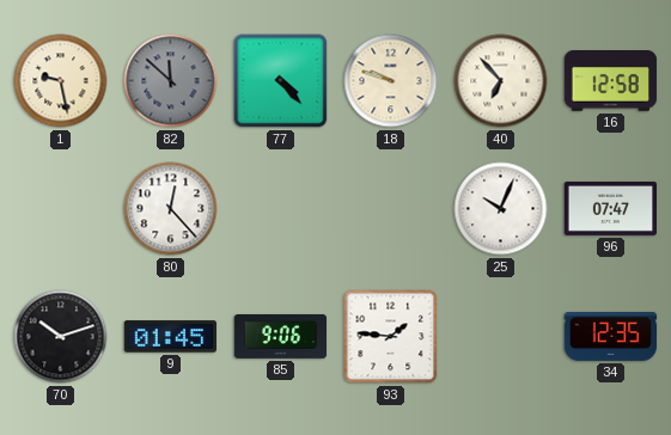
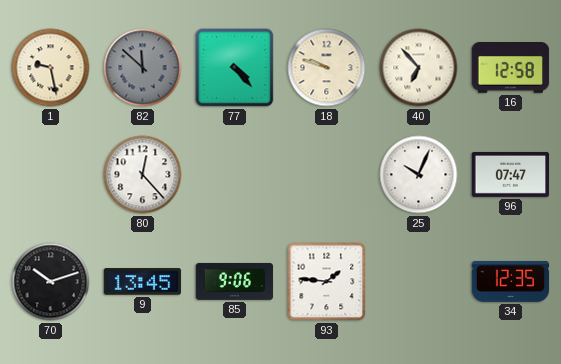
9: 01:45 -> 13:45 (143, 282)
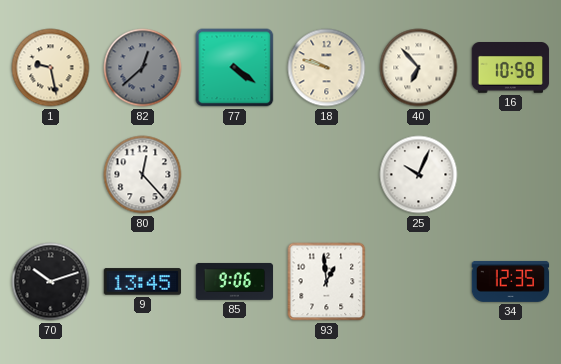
82: 11:52 -> 12:38 (143, 68)
77: 4:23 -> 4:21 (235, 68)
16: 12:58 -> 10:58 (511, 68)
96: 07:47 -> none (511, 174)
93: 1:46 -> 12:59 (327, 282)
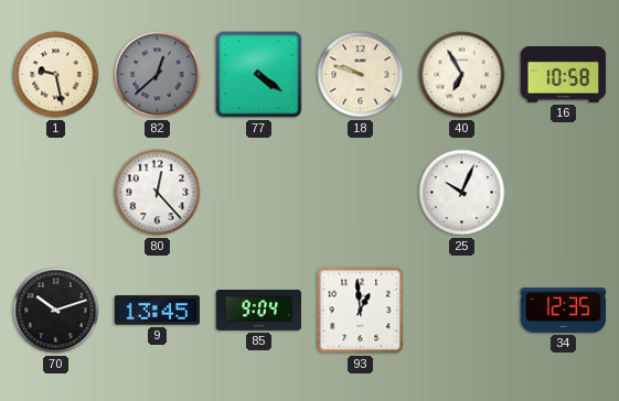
40: 6:53 -> 6:55 (462, 75)
85: 9:06 -> 9:04 (259, 310)
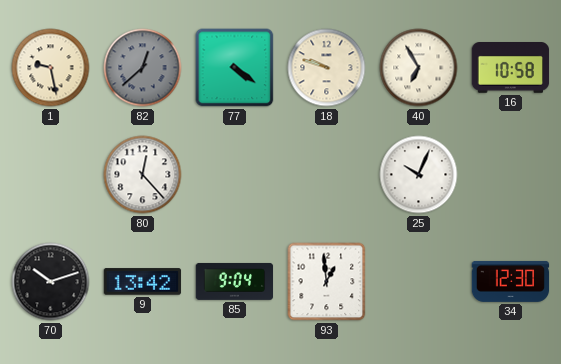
9: 13:45 -> 13:42 (143, 282)
34: 12:35 -> 12:30 (511, 281)
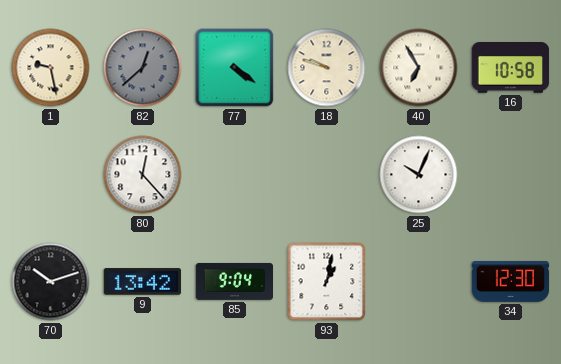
93: 12:59 -> 1:02 (327, 282)
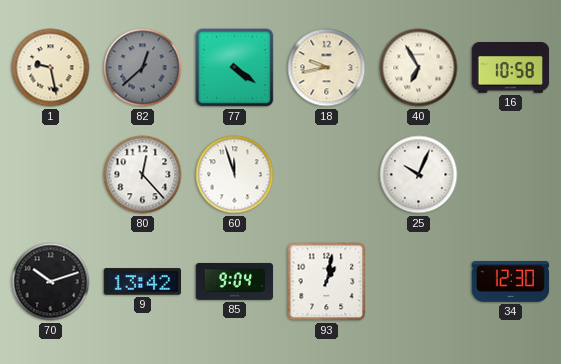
18: 9:48 -> 9:43 (327, 68)
60: none -> 11:57 (235, 175)
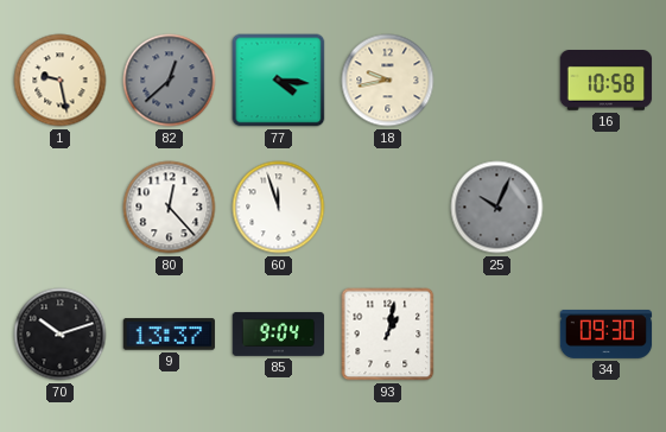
77: 4:21 -> 4:16 (279, 81)
40: 6:55 -> none (419, 68)
25 dial: white -> grey (497, 208)
9: 13:42 -> 13:37 (170, 335)
34: 12:30 -> 09:30 (607, 333)
